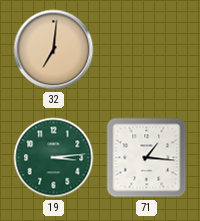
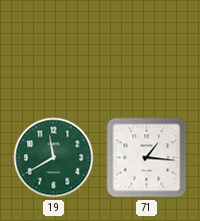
32: 7:01 -> none (54, 50)
19: 3:14 -> 11:40 (54, 158)
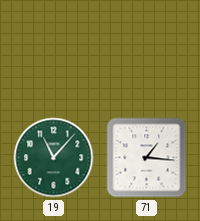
19: 11:40 -> 11:07 (54, 158)
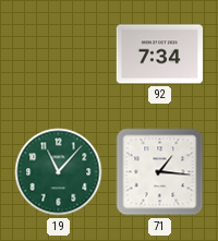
92: none -> 7:34 (159, 55)
